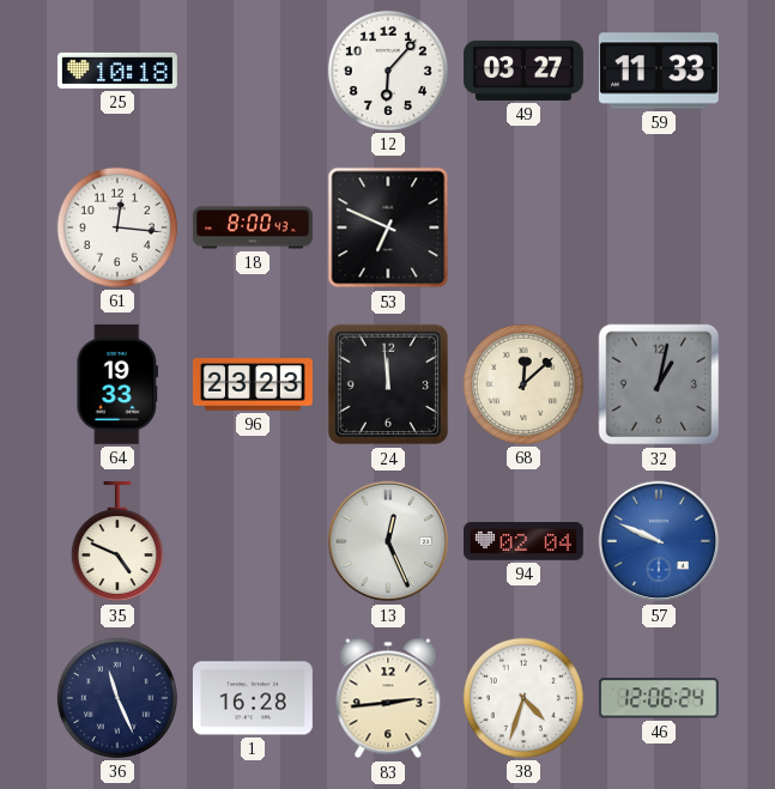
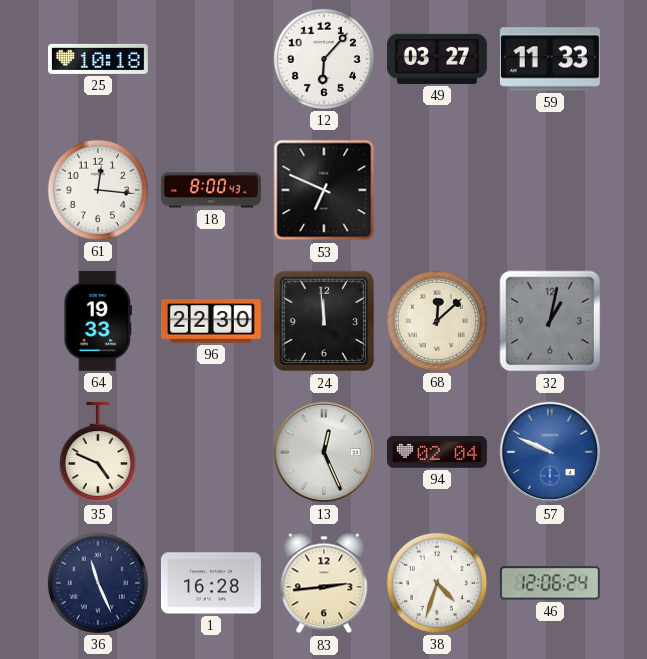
96: 23:23 -> 22:30 (211, 321)
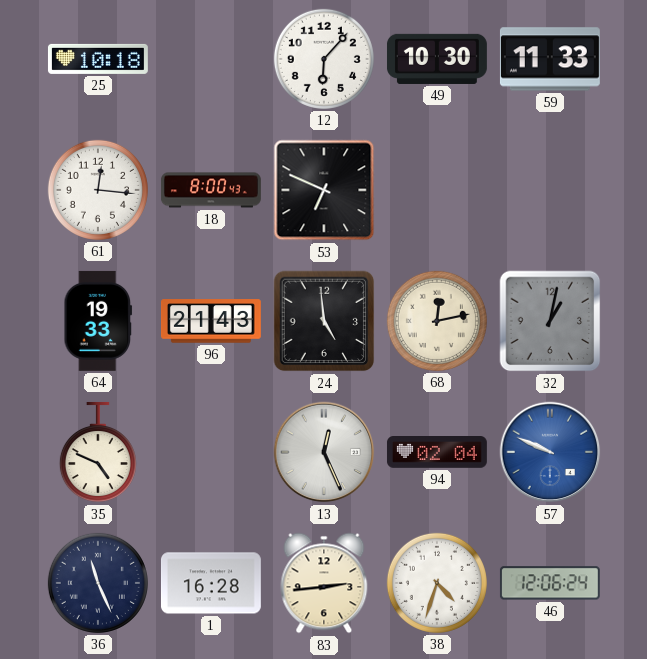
49: 03:27 -> 10:30 (437, 59)
96: 22:30 -> 21:43 (211, 321)
24: 11:59 -> 4:59 (324, 321)
68: 12:08 -> 12:13 (437, 321)
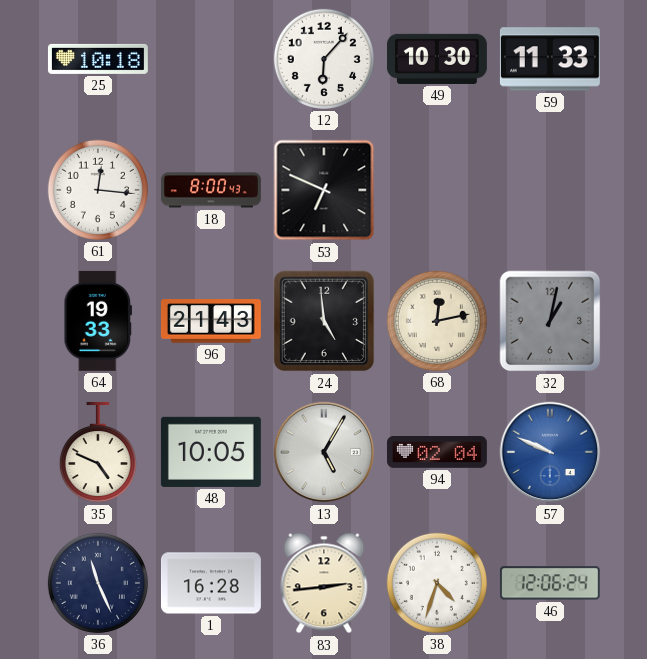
48: none -> 10:05 (211, 452)
13: 12:26 -> 5:05 (324, 452)
